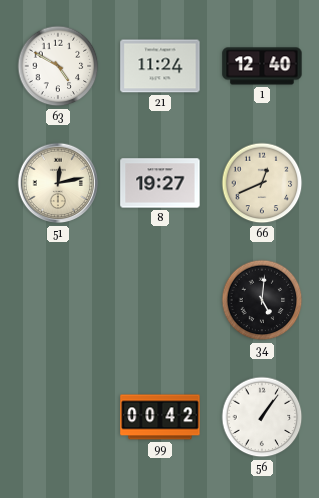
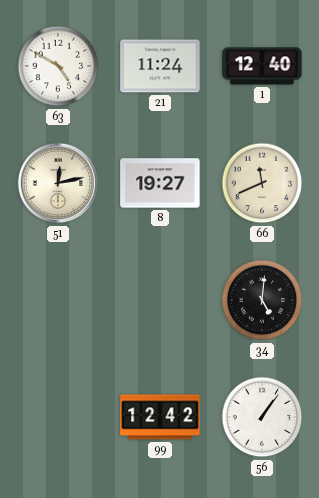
66: 12:41 -> 11:41 (262, 183)
99: 00:42 -> 12:42 (160, 417)
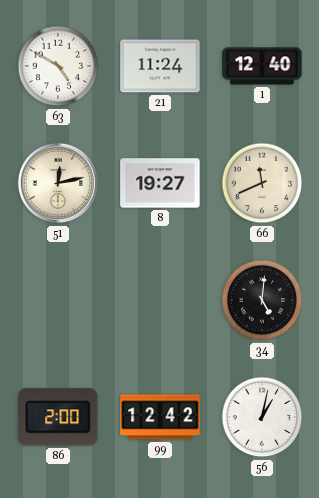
86: none -> 2:00 (58, 417)
56: 1:06 -> 1:02 (262, 417)
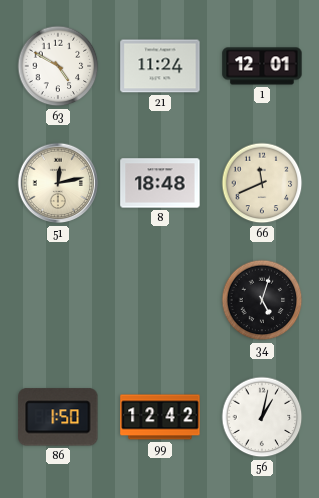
1: 12:40 -> 12:01 (262, 66)
8: 19:27 -> 18:48 (160, 183)
34: 5:01 -> 5:03 (262, 300)
86: 2:00 -> 1:50 (58, 417)
